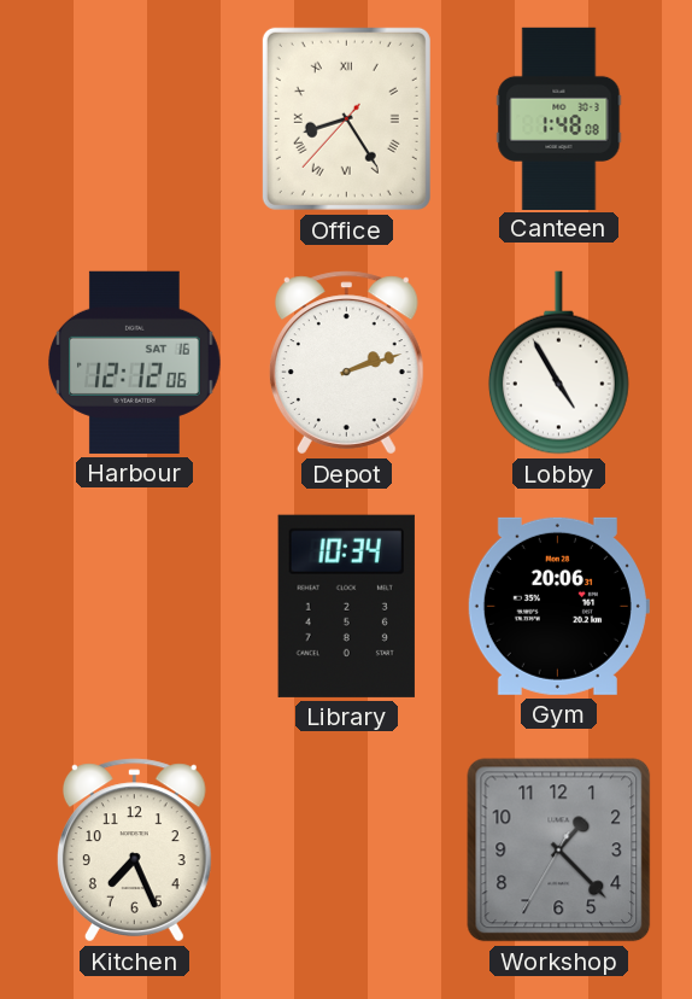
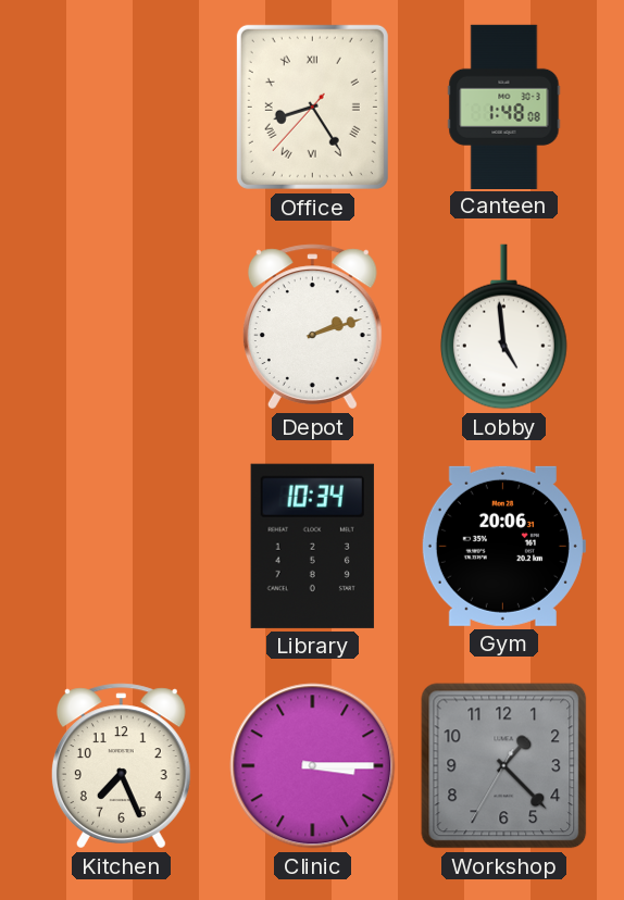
Harbour: 12:12 -> none (135, 362)
Lobby: 4:55 -> 4:59 (503, 327)
Clinic: none -> 3:15 (313, 766)
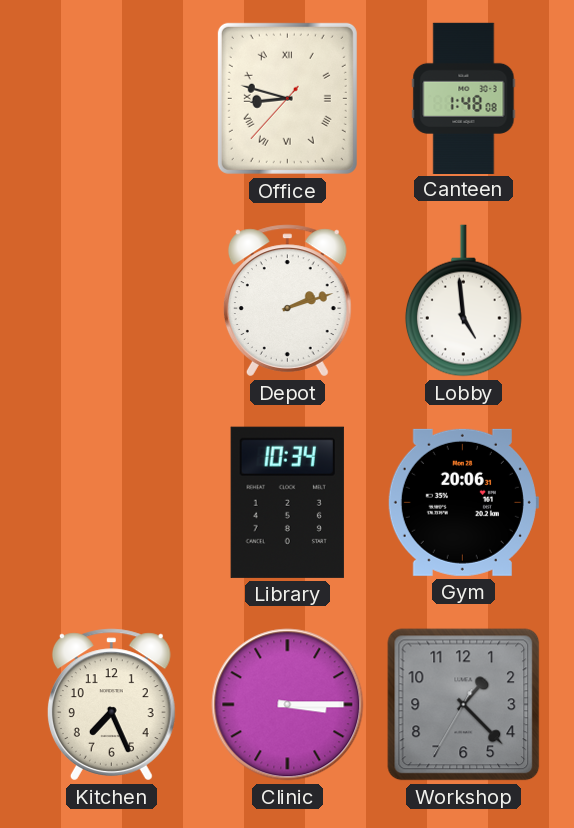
Office: 8:24 -> 8:47 (287, 98)
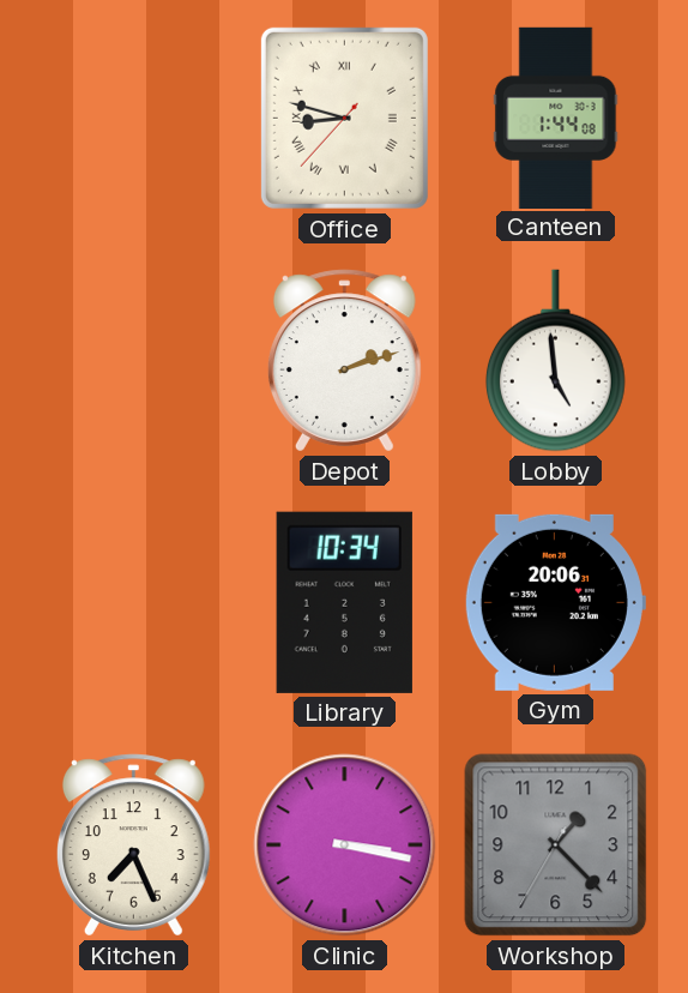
Canteen: 1:48 -> 1:44 (556, 118)
Clinic: 3:15 -> 3:17 (345, 845)
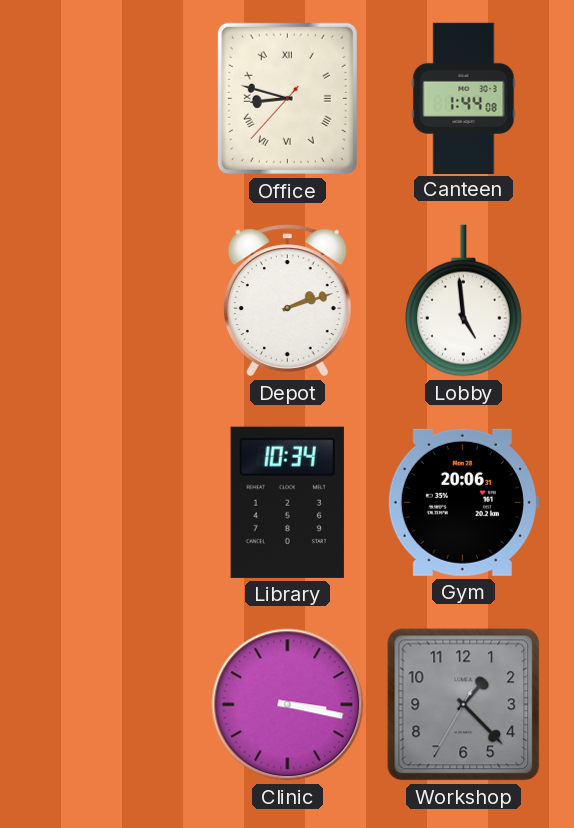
Kitchen: 7:26 -> none (133, 845)
